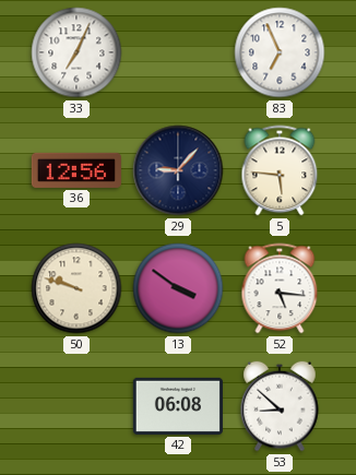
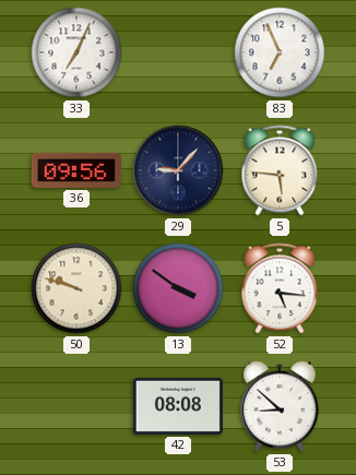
36: 12:56 -> 09:56 (76, 170)
42: 06:08 -> 08:08 (178, 406)
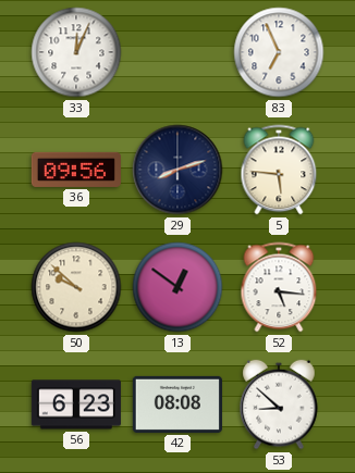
33: 7:04 -> 12:04 (76, 52)
29: 9:07 -> 8:12 (177, 170)
50: 9:48 -> 9:52 (76, 287)
13: 3:51 -> 12:51 (177, 287)
56: none -> 6:23 (76, 404)
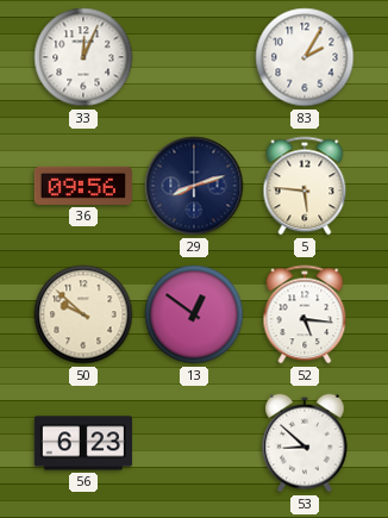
83: 6:56 -> 2:05 (305, 57)
42: 08:08 -> none (177, 404)
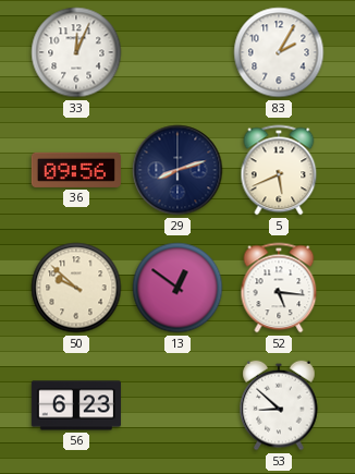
5: 5:46 -> 5:41 (279, 170)
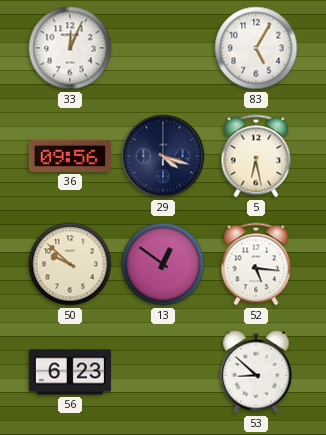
83: 2:05 -> 5:05 (256, 48)
29: 8:12 -> 4:18 (163, 156)
5: 5:41 -> 6:28 (256, 156)
